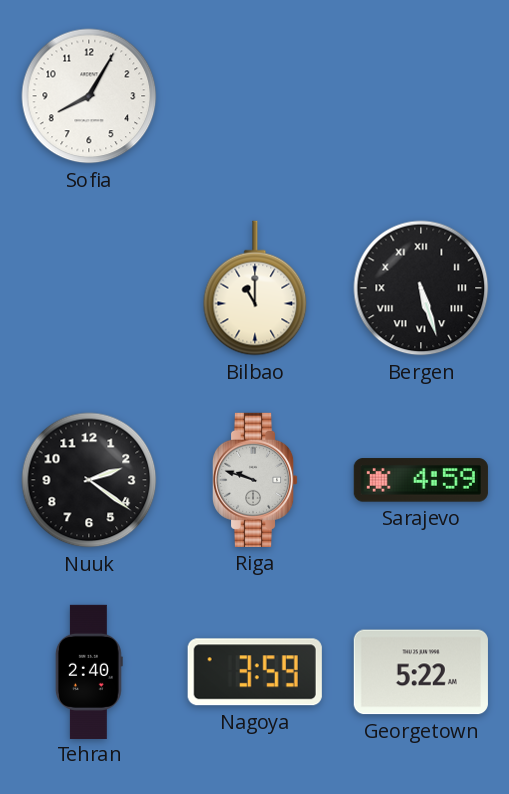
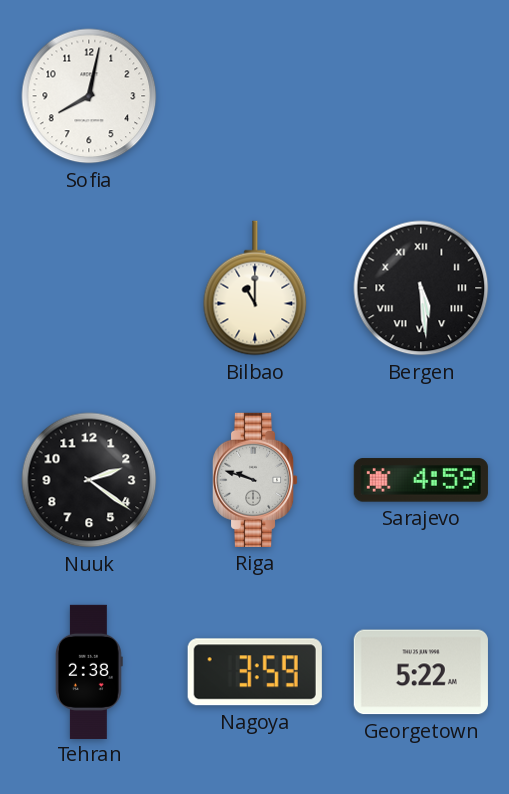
Sofia: 8:05 -> 8:02 (89, 96)
Bergen: 5:27 -> 5:29 (421, 288)
Tehran: 2:40 -> 2:38 (89, 671)
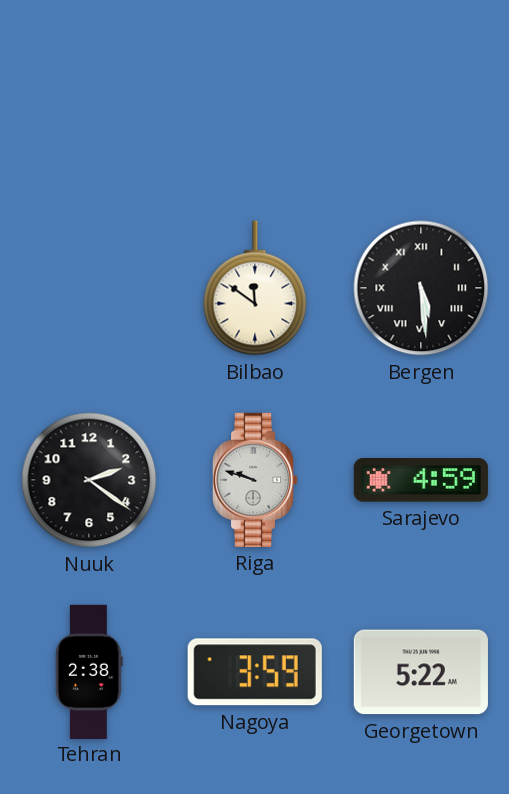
Sofia: 8:02 -> none (89, 96)
Bilbao: 11:00 -> 11:51 (255, 288)
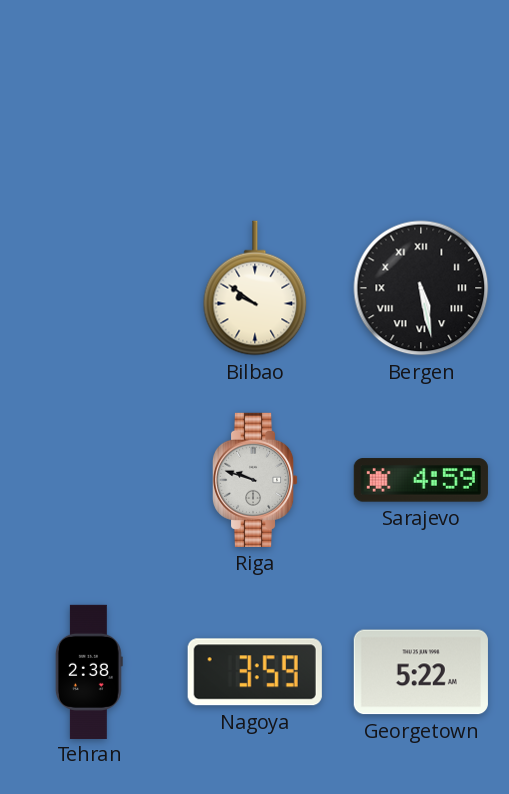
Bilbao: 11:51 -> 9:51 (255, 288)
Bergen: 5:29 -> 5:28 (421, 288)
Nuuk: 2:21 -> none (89, 480)
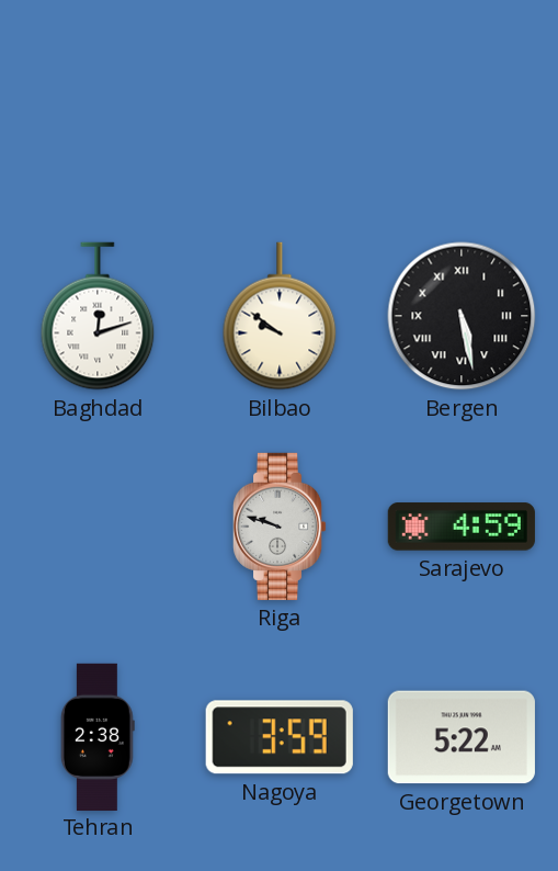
Baghdad: none -> 12:12 (98, 316)
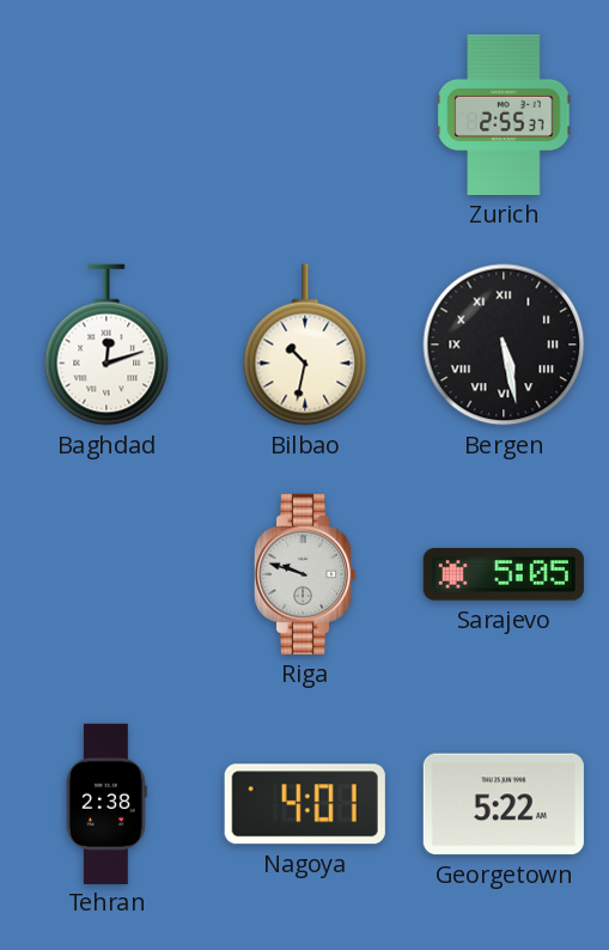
Zurich: none -> 2:55 (504, 115)
Bilbao: 9:51 -> 10:32 (305, 345)
Sarajevo: 4:59 -> 5:05 (504, 574)
Nagoya: 3:59 -> 4:01 (305, 804)
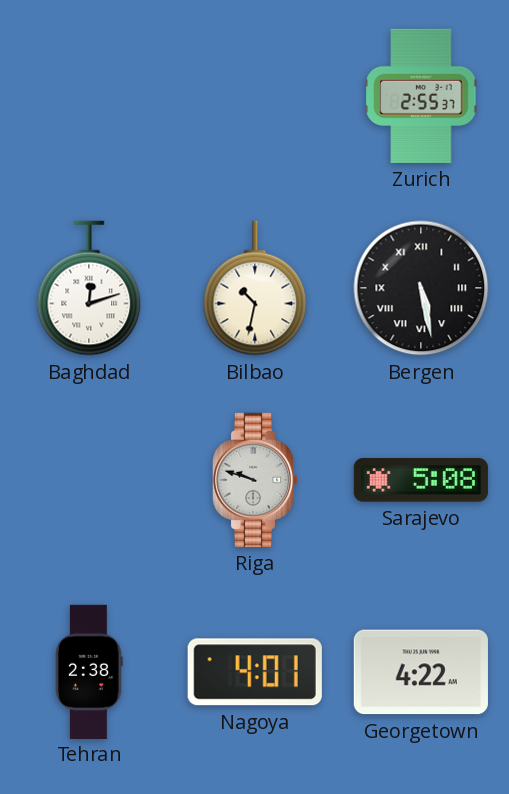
Sarajevo: 5:05 -> 5:08 (421, 480)
Georgetown: 5:22 -> 4:22 (421, 672)
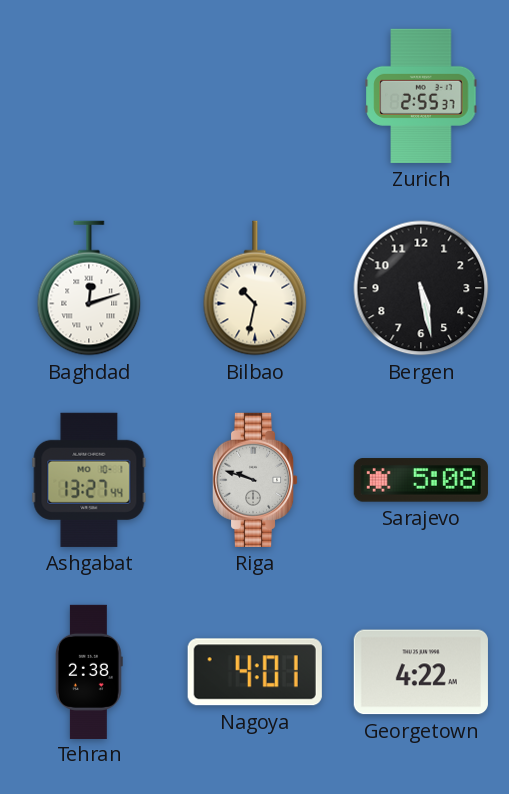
Bergen numerals: Roman -> Arabic (421, 288)
Ashgabat: none -> 13:27 (89, 480)
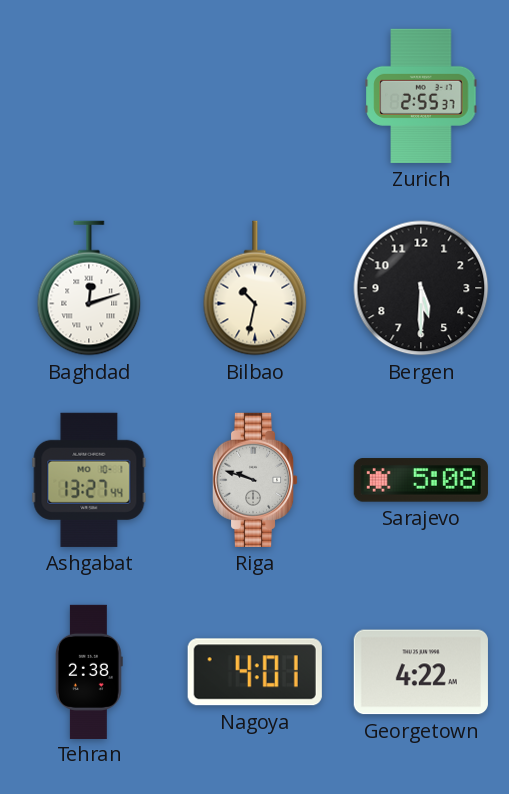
Bergen: 5:28 -> 5:30 (421, 288)
